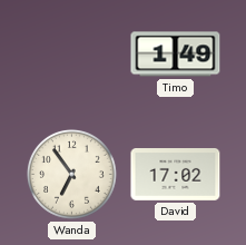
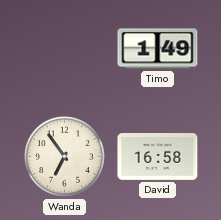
David: 17:02 -> 16:58 (158, 157)
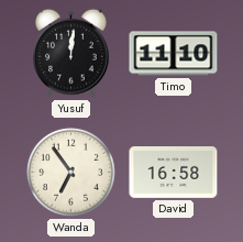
Yusuf: none -> 12:01 (71, 53)
Timo: 1:49 -> 11:10 (174, 54)
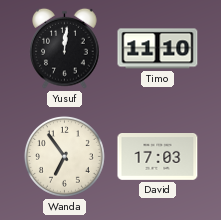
David: 16:58 -> 17:03 (158, 157)
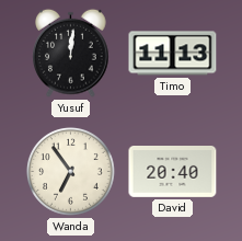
Timo: 11:10 -> 11:13 (173, 54)
David: 17:03 -> 20:40 (173, 172)
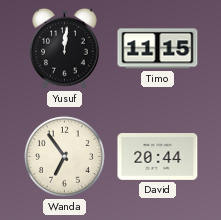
Timo: 11:13 -> 11:15 (158, 49)
David: 20:40 -> 20:44 (158, 157)
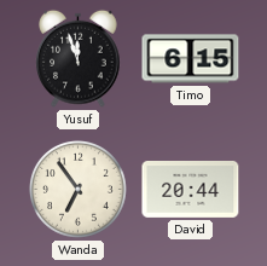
Yusuf: 12:01 -> 11:57 (79, 58)
Timo: 11:15 -> 6:15 (191, 59)
